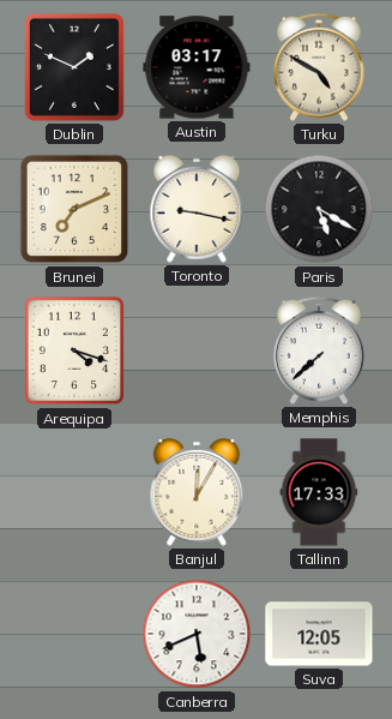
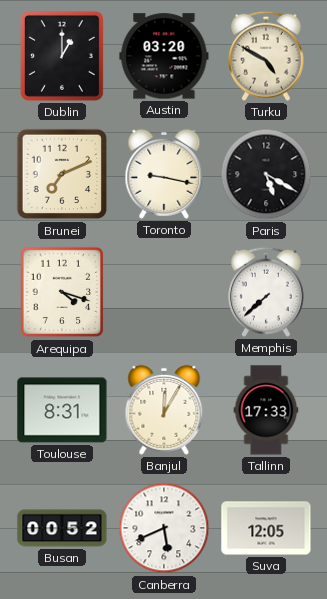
Dublin: 1:49 -> 1:00 (62, 56)
Austin: 03:17 -> 03:20 (164, 56)
Toulouse: none -> 8:31 (62, 410)
Busan: none -> 00:52 (62, 528)
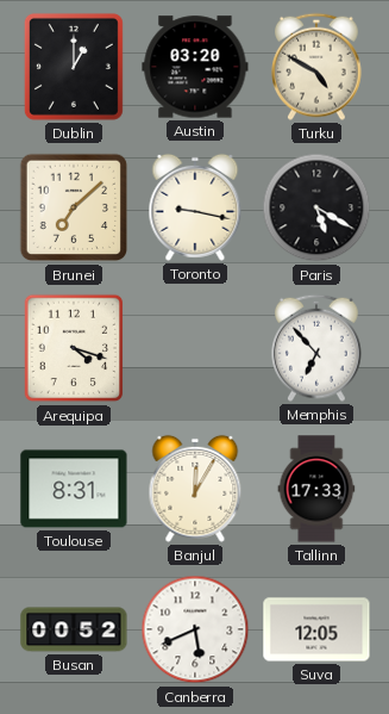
Brunei: 7:11 -> 7:08 (74, 207)
Memphis: 7:38 -> 6:53 (318, 348)
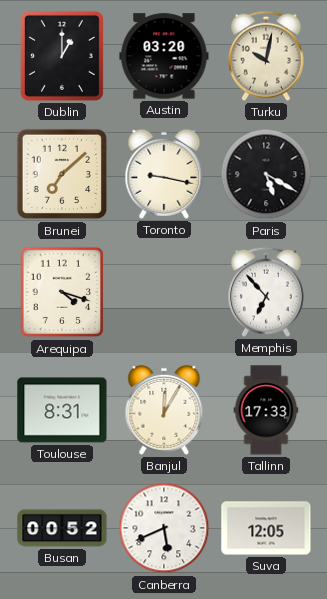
Turku: 4:50 -> 10:02 (267, 56)
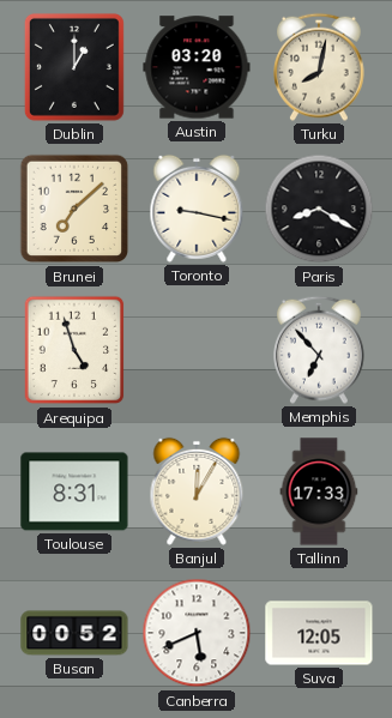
Turku: 10:02 -> 8:02 (320, 67)
Paris: 5:20 -> 8:20 (319, 209)
Arequipa: 4:18 -> 4:57 (74, 350)
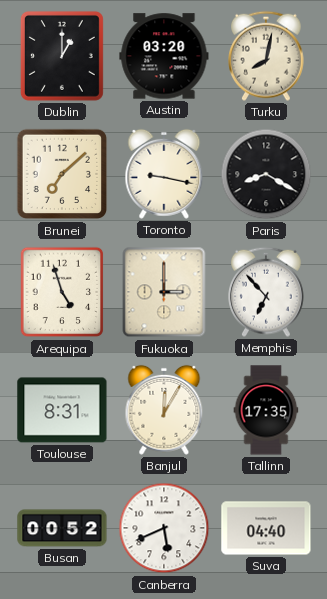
Fukuoka: none -> 3:00 (164, 292)
Tallinn: 17:33 -> 17:35 (266, 410)
Suva: 12:05 -> 04:40 (266, 528)
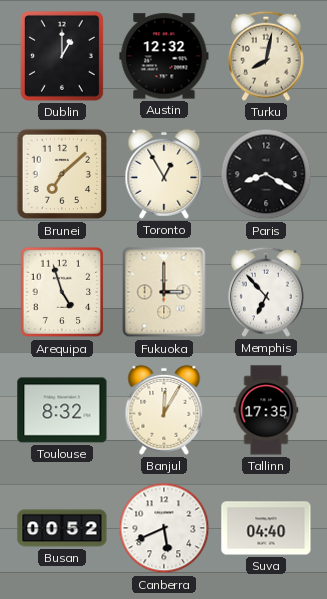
Austin: 03:20 -> 12:32 (164, 56)
Toronto: 9:17 -> 12:55 (164, 174)
Toulouse: 8:31 -> 8:32 (62, 410)
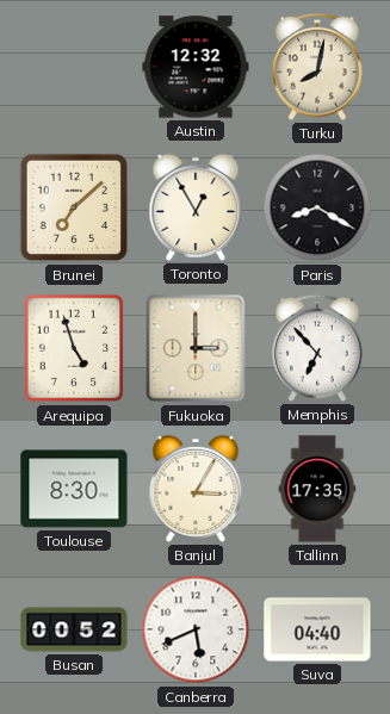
Dublin: 1:00 -> none (62, 56)
Toulouse: 8:32 -> 8:30 (74, 489)
Banjul: 12:05 -> 3:05 (196, 489)
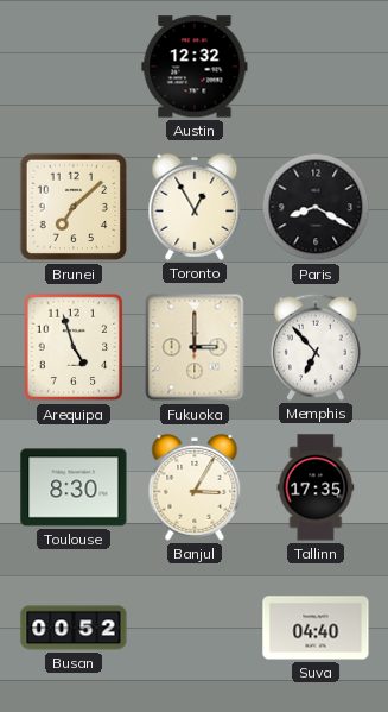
Turku: 8:02 -> none (318, 67)
Canberra: 5:41 -> none (196, 629)
